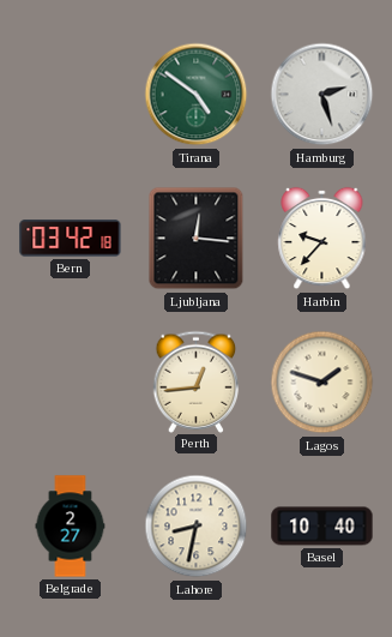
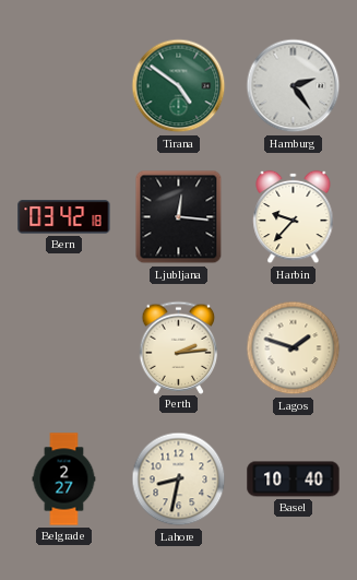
Hamburg: 2:27 -> 2:24 (294, 86)
Perth: 12:44 -> 2:14 (179, 347)
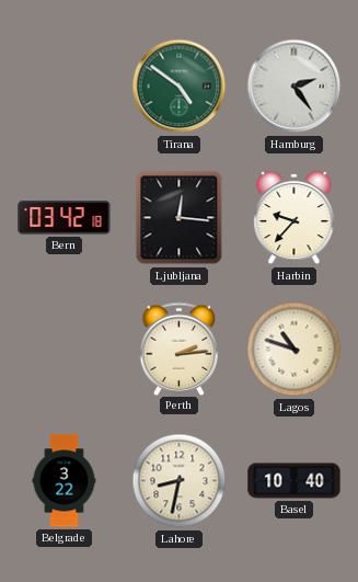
Lagos: 1:48 -> 10:48 (295, 350)
Belgrade: 2:27 -> 3:22 (65, 481)
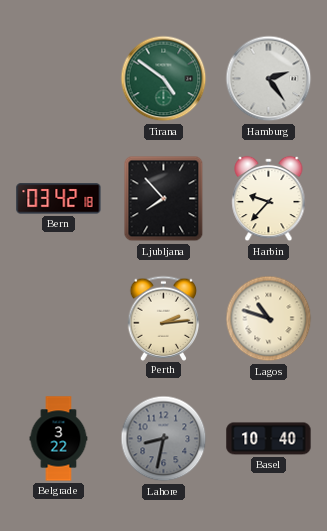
Ljubljana: 12:16 -> 7:53 (164, 199)
Lahore dial: cream -> grey (164, 439)
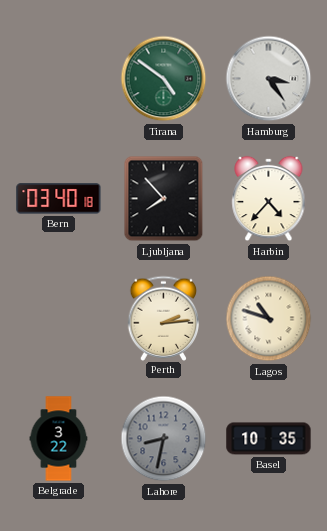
Hamburg: 2:24 -> 3:24 (269, 79)
Bern: 03:42 -> 03:40 (59, 199)
Harbin: 9:37 -> 4:37 (269, 199)
Basel: 10:40 -> 10:35 (269, 439)
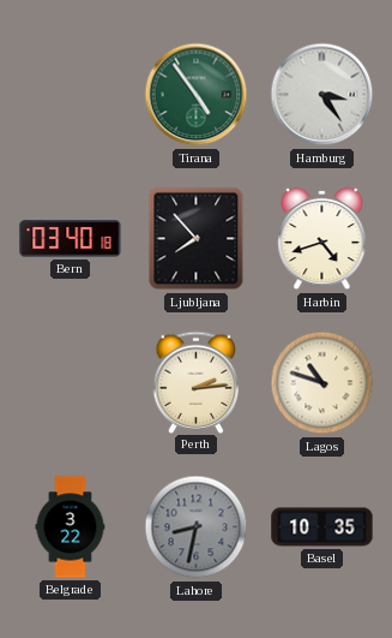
Tirana: 4:51 -> 4:54 (197, 95)
Harbin: 4:37 -> 4:42 (322, 239)
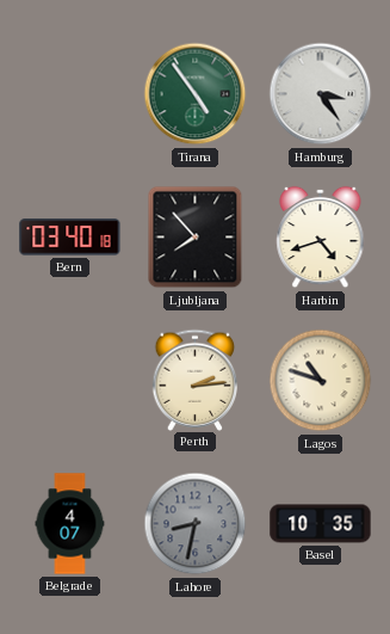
Belgrade: 3:22 -> 4:07 (70, 524)
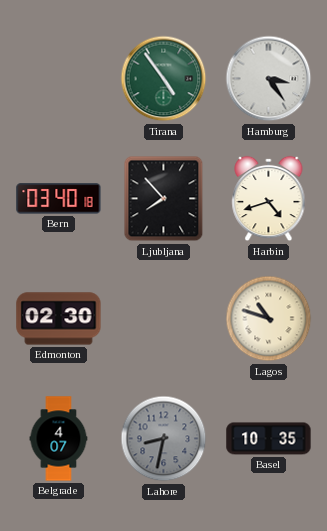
Edmonton: none -> 02:30 (59, 319)
Perth: 2:14 -> none (196, 380)
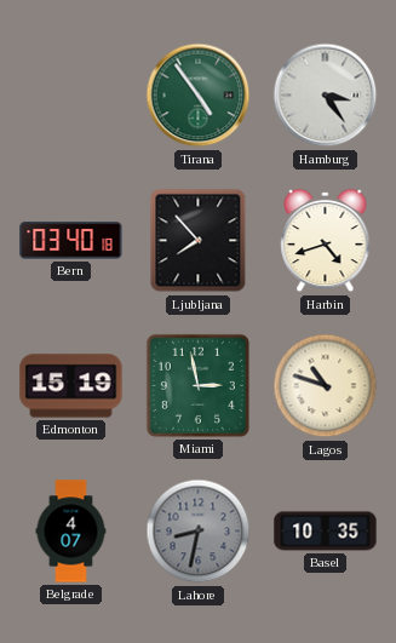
Edmonton: 02:30 -> 15:19 (71, 386)
Miami: none -> 2:58 (197, 385)
